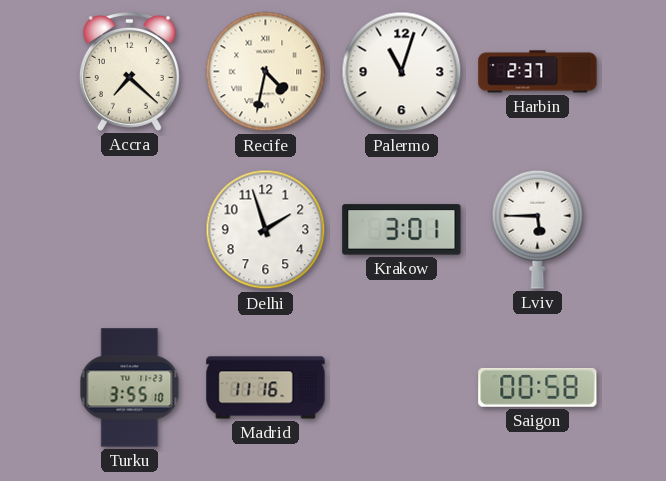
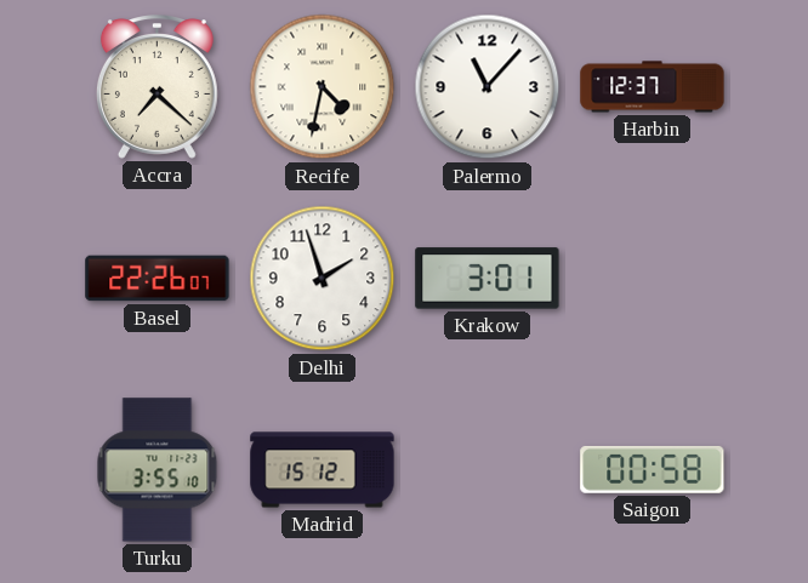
Palermo: 11:03 -> 11:07 (488, 87)
Harbin: 2:37 -> 12:37 (653, 87)
Basel: none -> 22:26 (158, 279)
Lviv: 5:45 -> none (538, 229)
Madrid: 11:16 -> 15:12 (323, 470)
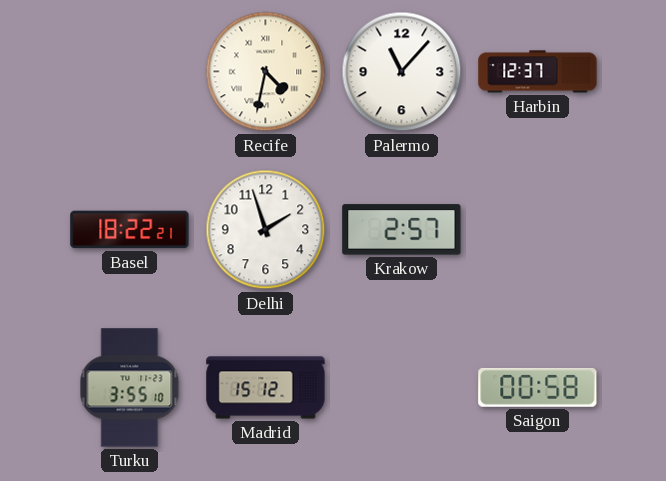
Accra: 7:22 -> none (157, 87)
Basel: 22:26 -> 18:22 (130, 230)
Krakow: 3:01 -> 2:57 (402, 230)
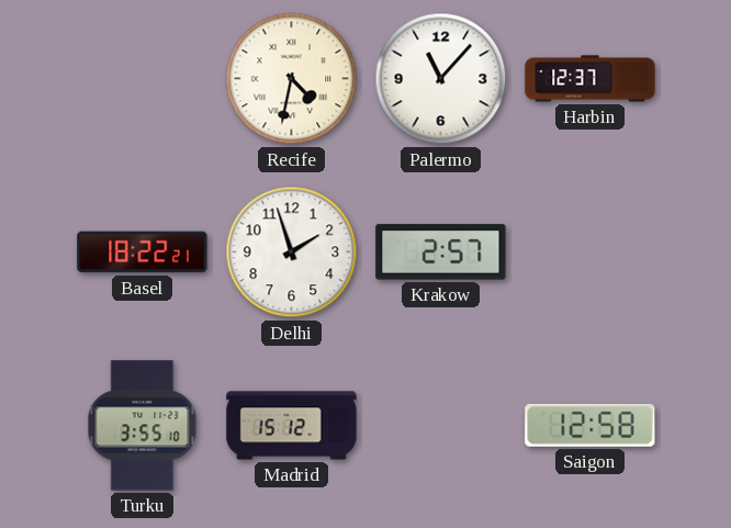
Saigon: 00:58 -> 12:58 (591, 425)
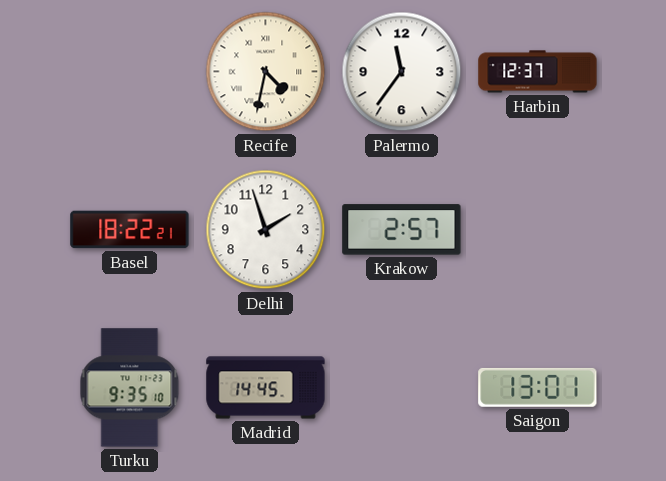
Palermo: 11:07 -> 11:36 (402, 72)
Turku: 3:55 -> 9:35 (130, 388)
Madrid: 15:12 -> 14:45 (266, 388)
Saigon: 12:58 -> 13:01 (538, 387)
